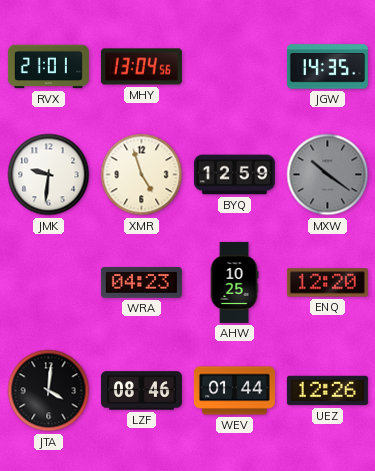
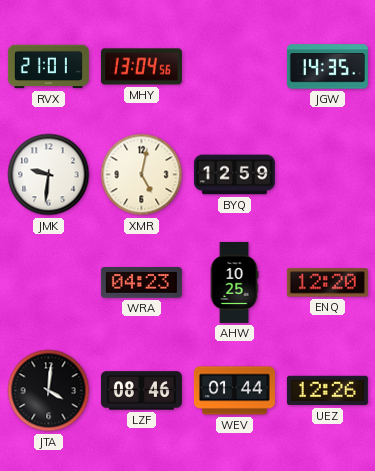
XMR: 4:57 -> 5:02 (142, 175)
MXW: 10:21 -> none (328, 175)
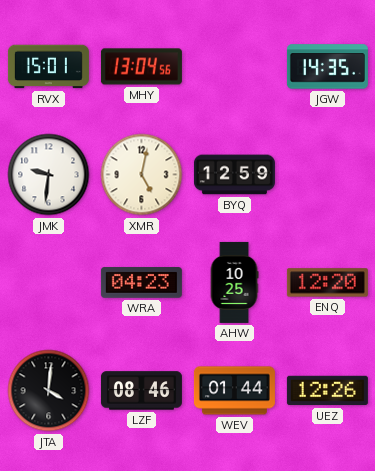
RVX: 21:01 -> 15:01 (48, 67)
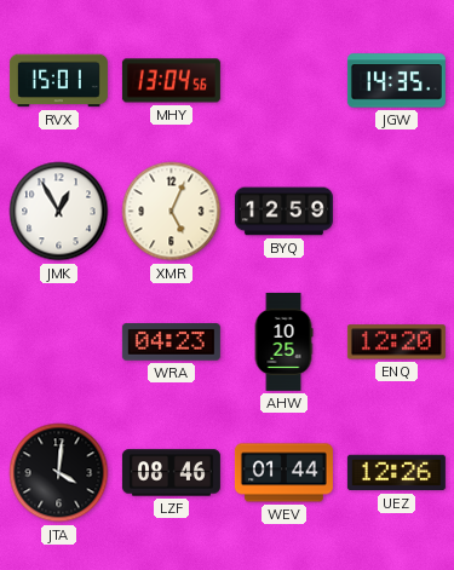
JMK: 9:31 -> 12:55 (59, 212)
XMR: 5:02 -> 5:04 (172, 212)
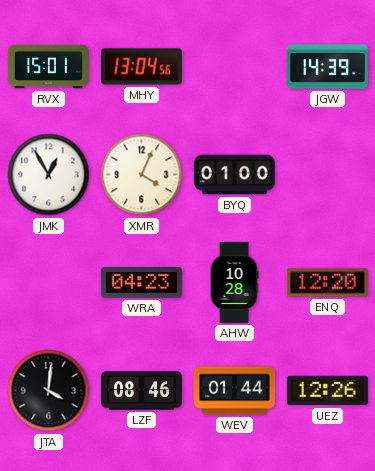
JGW: 14:35 -> 14:39 (327, 67)
XMR: 5:04 -> 4:04 (142, 175)
BYQ: 12:59 -> 01:00 (234, 175)
AHW: 10:25 -> 10:28 (234, 282)
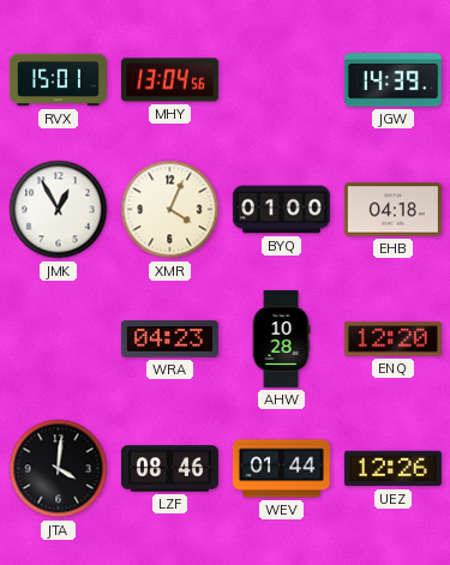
EHB: none -> 04:18 (392, 210)
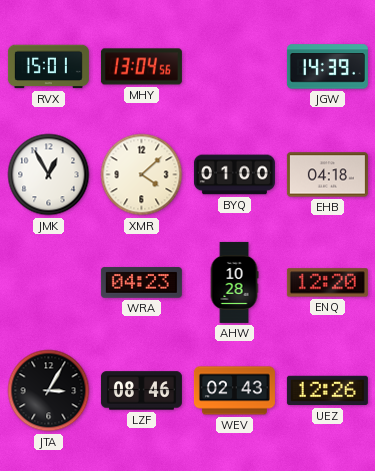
XMR: 4:04 -> 4:08 (142, 175)
JTA: 4:01 -> 3:05 (49, 391)
WEV: 01:44 -> 02:43 (234, 391)
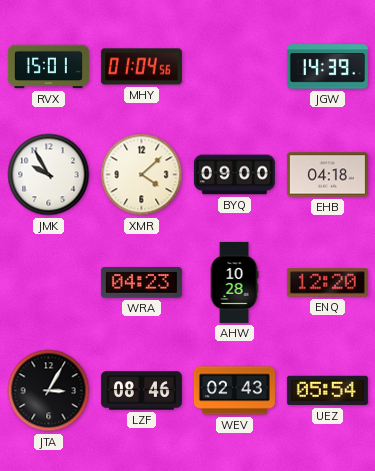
MHY: 13:04 -> 01:04 (141, 67)
JMK: 12:55 -> 9:55 (49, 175)
BYQ: 01:00 -> 09:00 (234, 175)
UEZ: 12:26 -> 05:54 (327, 391)
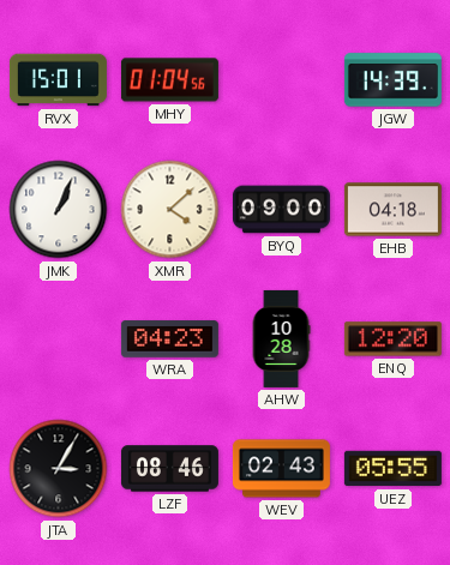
JMK: 9:55 -> 1:04 (59, 210)
UEZ: 05:54 -> 05:55 (392, 469)
